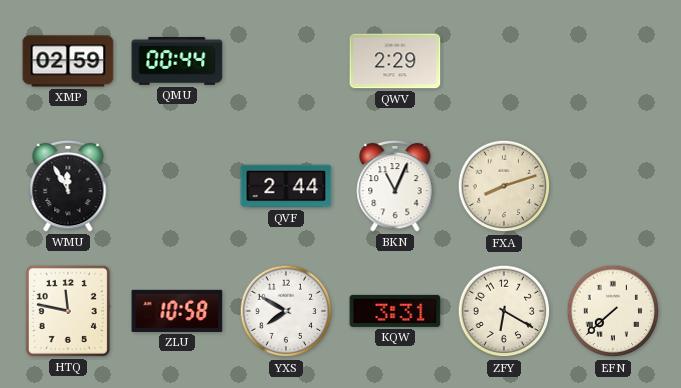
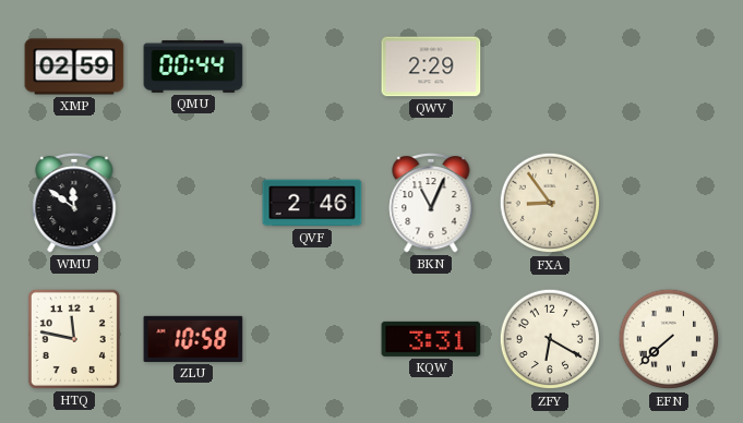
WMU: 11:55 -> 11:51 (74, 203)
QVF: 2:44 -> 2:46 (312, 203)
FXA: 8:12 -> 8:54 (550, 203)
YXS: 7:50 -> none (286, 311)
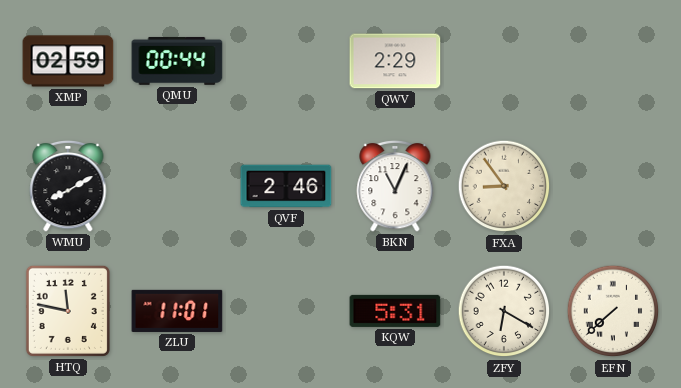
WMU: 11:51 -> 8:10 (68, 186)
ZLU: 10:58 -> 11:01 (177, 311)
KQW: 3:31 -> 5:31 (395, 311)
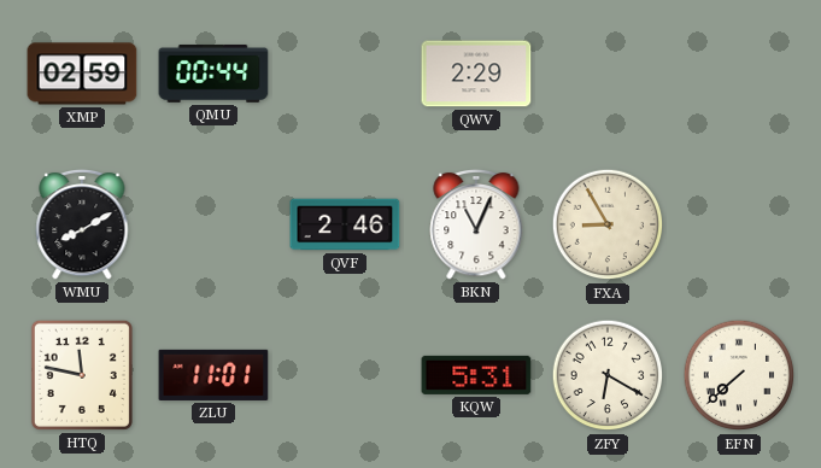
FXA: 8:54 -> 8:55 (608, 224)
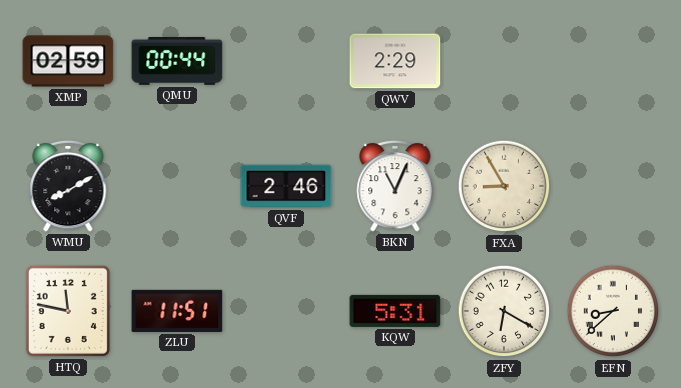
ZLU: 11:01 -> 11:51 (177, 311)
EFN: 7:38 -> 8:38 (613, 311)
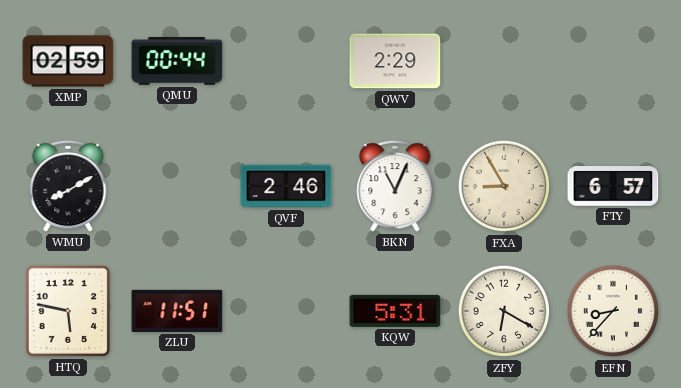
FTY: none -> 6:57 (613, 186)
HTQ: 11:47 -> 5:47 (68, 311)
EFN: 8:38 -> 8:37 (613, 311)
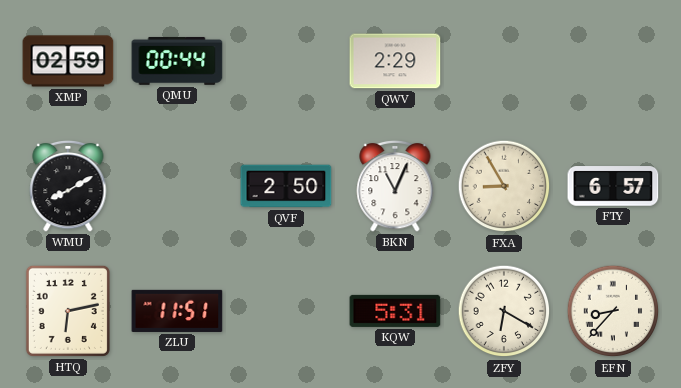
QVF: 2:46 -> 2:50 (286, 186)
HTQ: 5:47 -> 6:13 (68, 311)
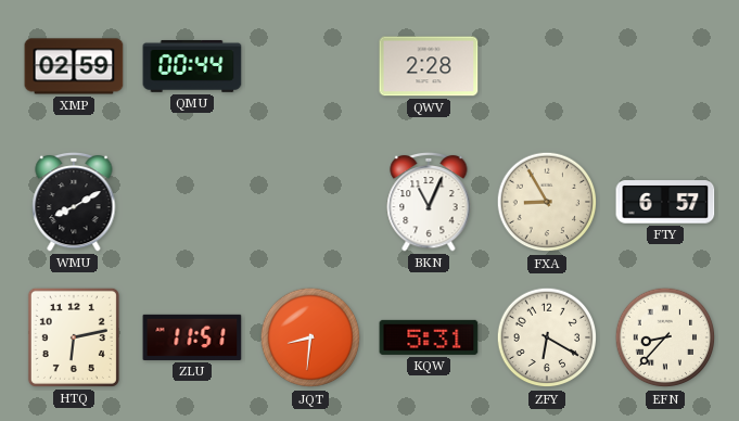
QWV: 2:29 -> 2:28 (429, 66)
QVF: 2:50 -> none (286, 186)
JQT: none -> 8:31 (310, 337)
